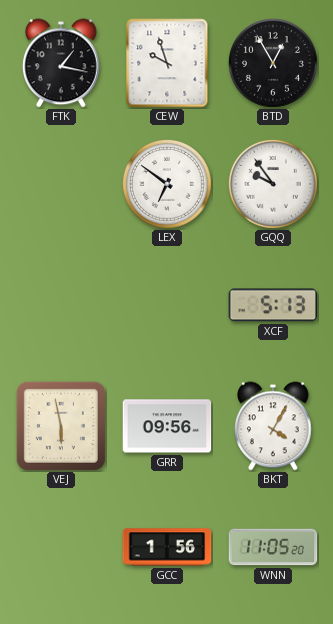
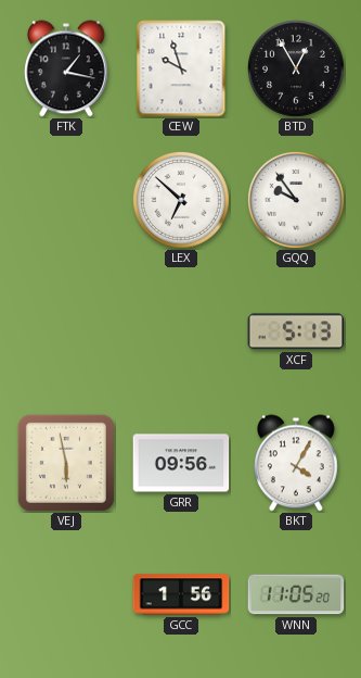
LEX: 6:51 -> 6:52 (181, 200)
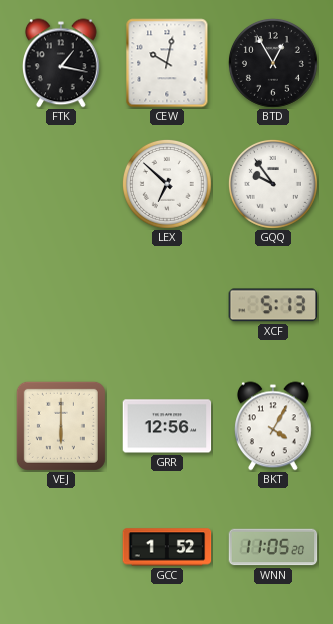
CEW: 9:57 -> 10:02 (167, 63)
VEJ: 5:58 -> 6:00 (61, 426)
GRR: 09:56 -> 12:56 (167, 426)
GCC: 1:56 -> 1:52 (167, 547)
